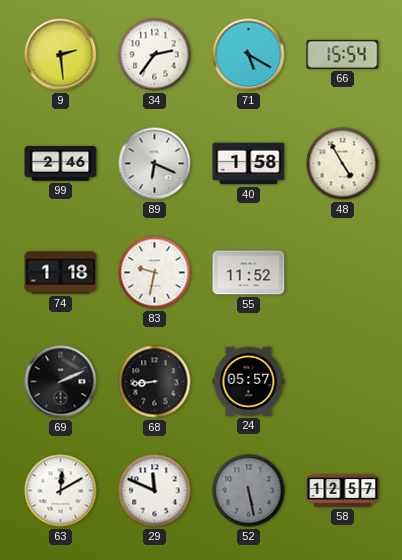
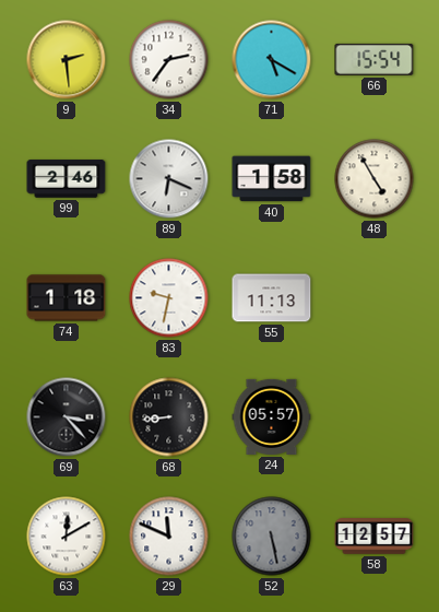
55: 11:52 -> 11:13 (272, 298)
69: 2:11 -> 3:23 (67, 417)
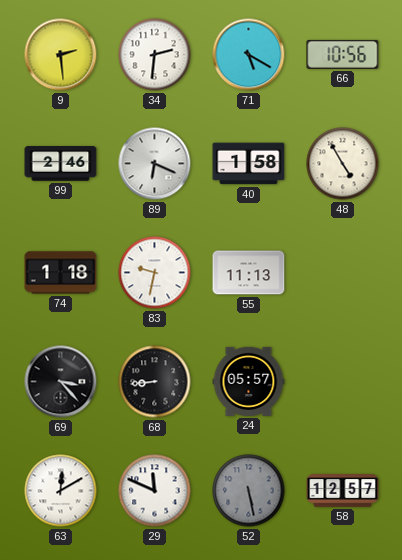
34: 2:36 -> 2:31 (155, 55)
66: 15:54 -> 10:56 (343, 54)
